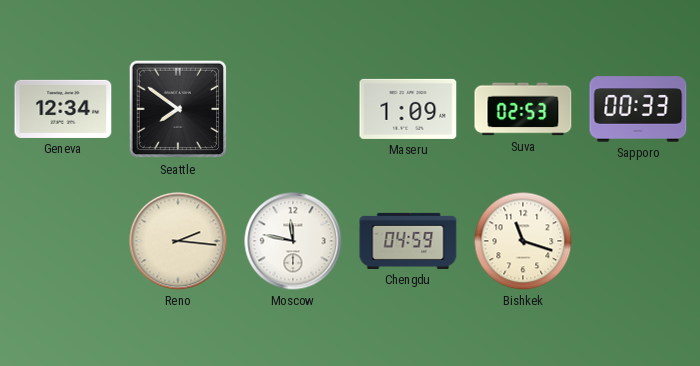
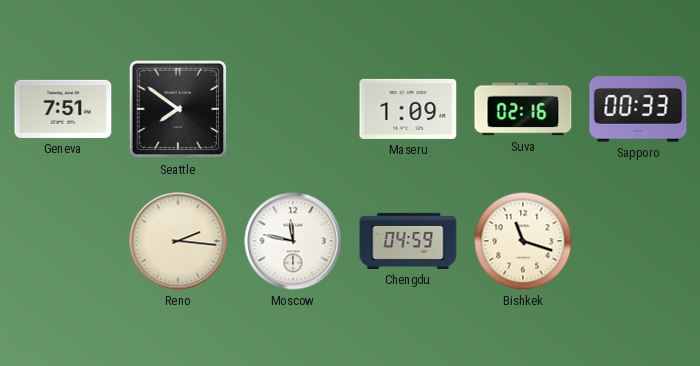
Geneva: 12:34 -> 7:51 (63, 109)
Suva: 02:53 -> 02:16 (523, 109)
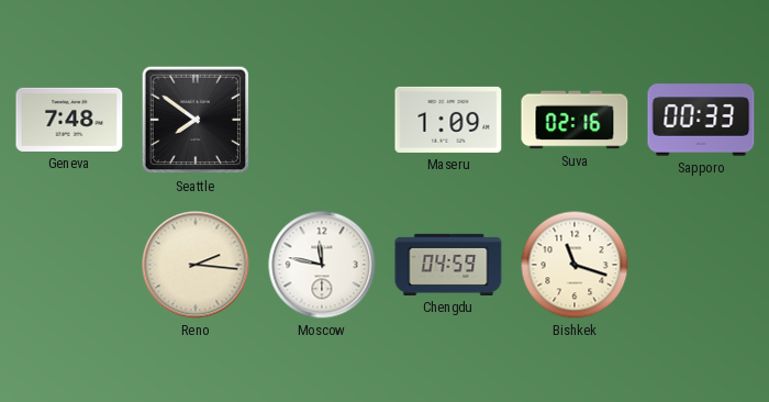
Geneva: 7:51 -> 7:48 (69, 120)
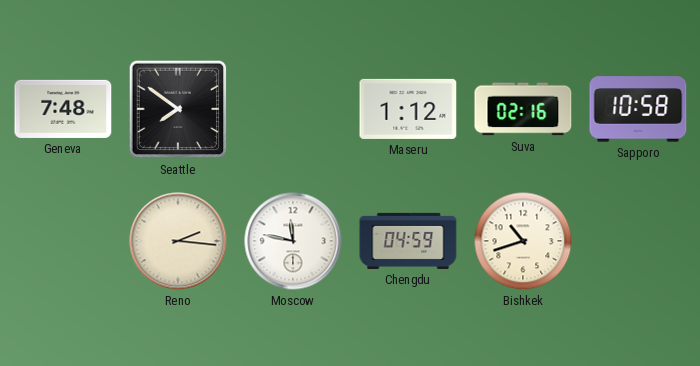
Maseru: 1:09 -> 1:12 (408, 109)
Sapporo: 00:33 -> 10:58 (638, 109)
Bishkek: 11:18 -> 10:42 (523, 241)
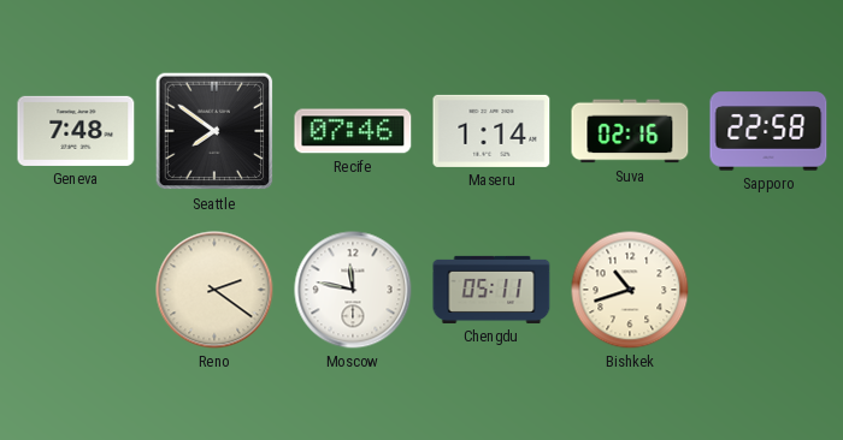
Recife: none -> 07:46 (353, 131)
Maseru: 1:12 -> 1:14 (491, 131)
Sapporo: 10:58 -> 22:58 (768, 131)
Reno: 2:16 -> 2:21 (214, 290)
Chengdu: 04:59 -> 05:11 (491, 290)
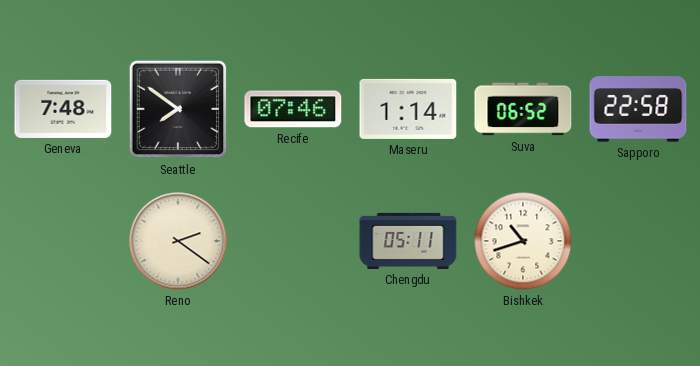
Suva: 02:16 -> 06:52 (523, 109)
Moscow: 11:47 -> none (353, 290)
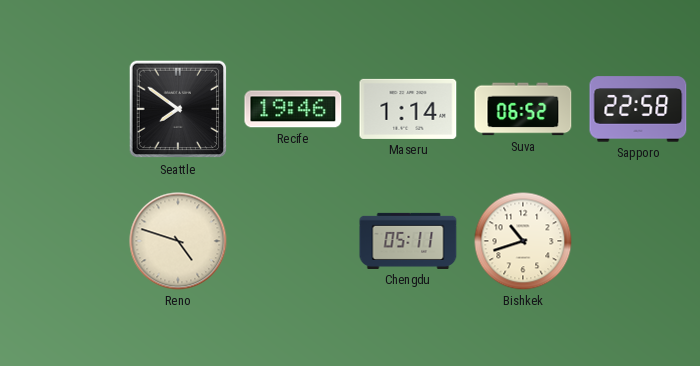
Geneva: 7:48 -> none (63, 109)
Recife: 07:46 -> 19:46 (293, 109)
Reno: 2:21 -> 4:48 (178, 241)
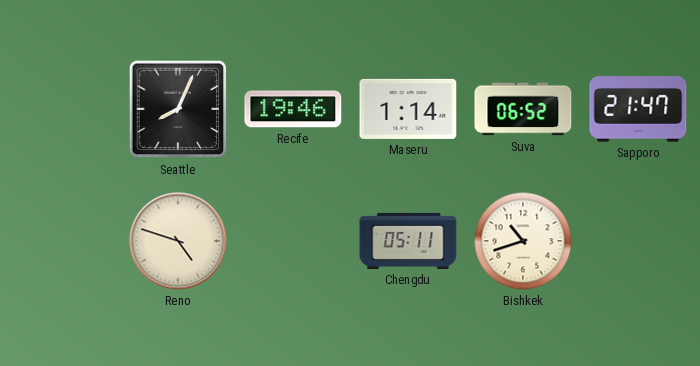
Seattle: 7:51 -> 8:04 (178, 109)
Sapporo: 22:58 -> 21:47 (638, 109)
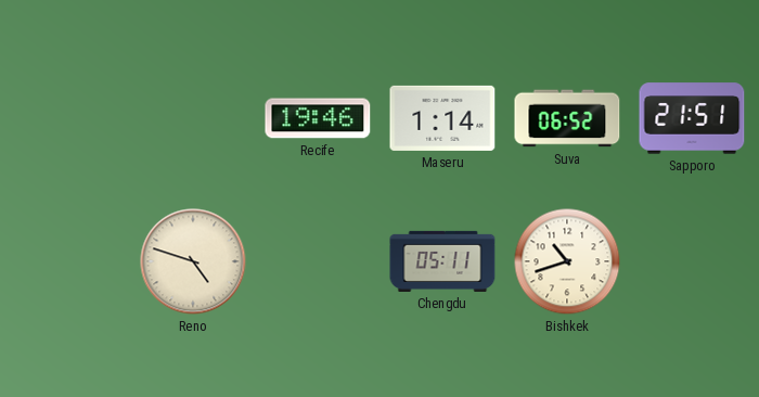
Seattle: 8:04 -> none (178, 109)
Sapporo: 21:47 -> 21:51 (692, 118)
